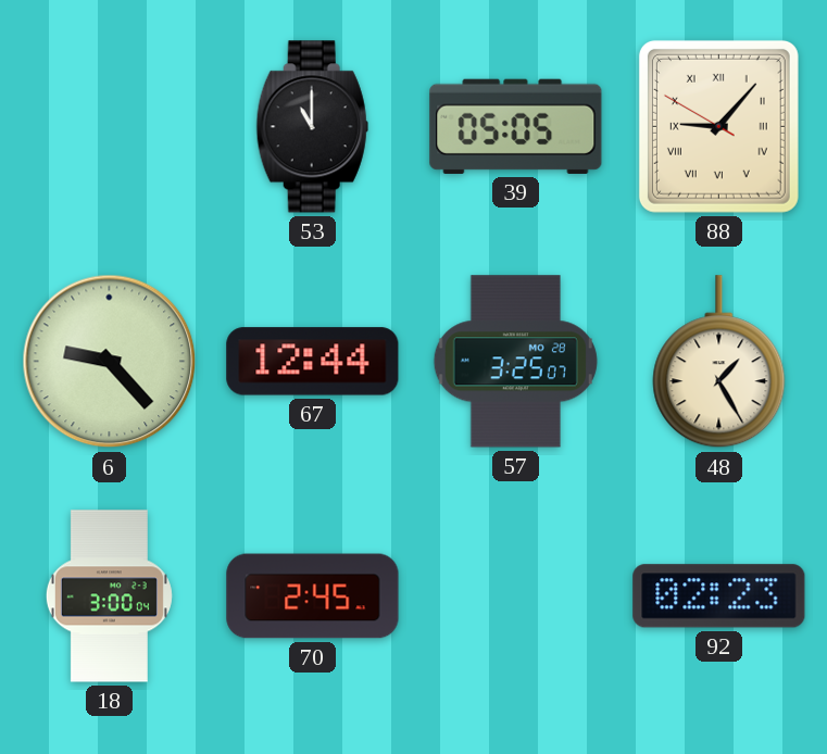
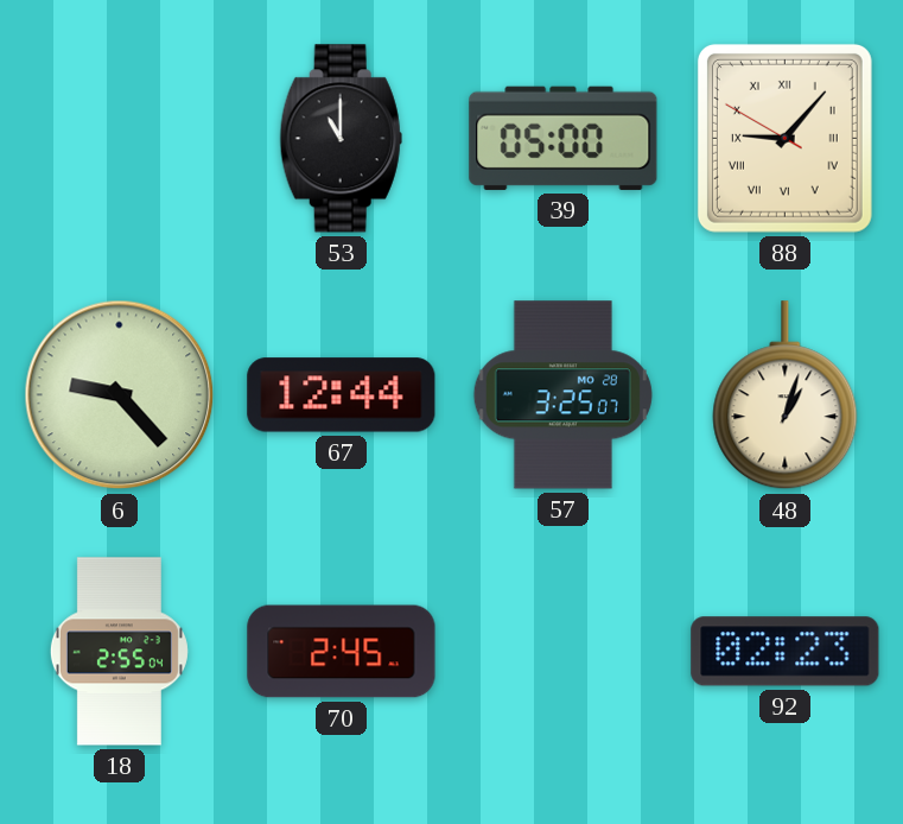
39: 05:05 -> 05:00 (564, 138)
48: 1:25 -> 1:03 (786, 395)
18: 3:00 -> 2:55 (119, 652)
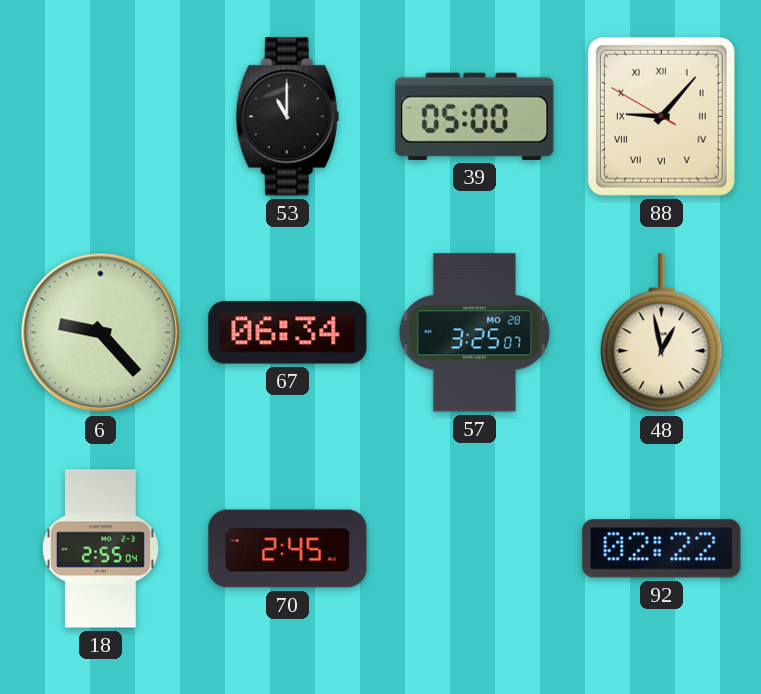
67: 12:44 -> 06:34 (288, 333)
48: 1:03 -> 12:58 (662, 333)
92: 02:23 -> 02:22 (662, 549)
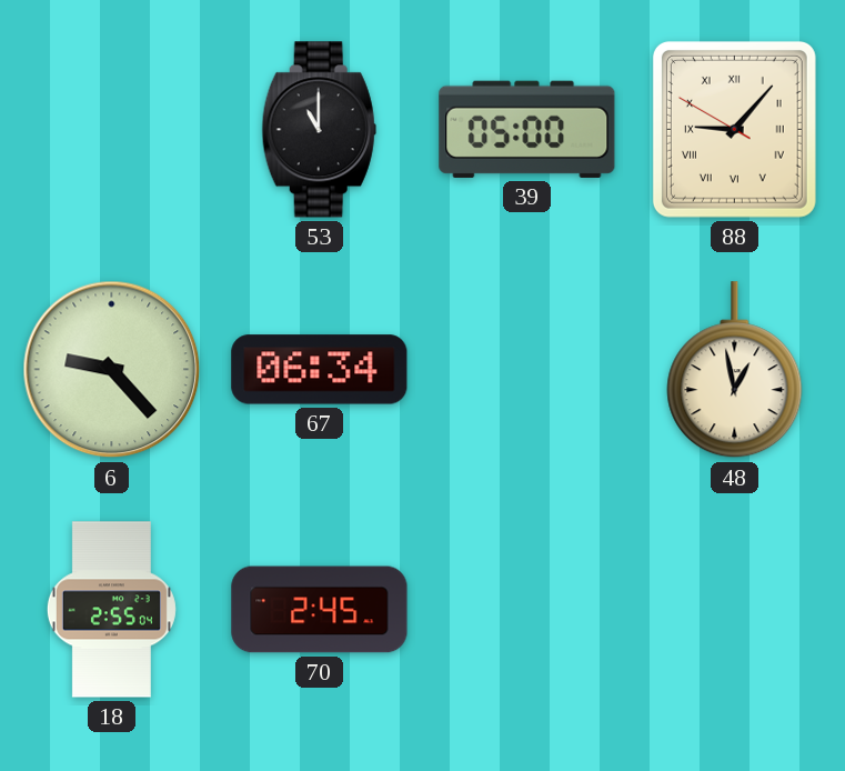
57: 3:25 -> none (474, 333)
92: 02:22 -> none (662, 549)
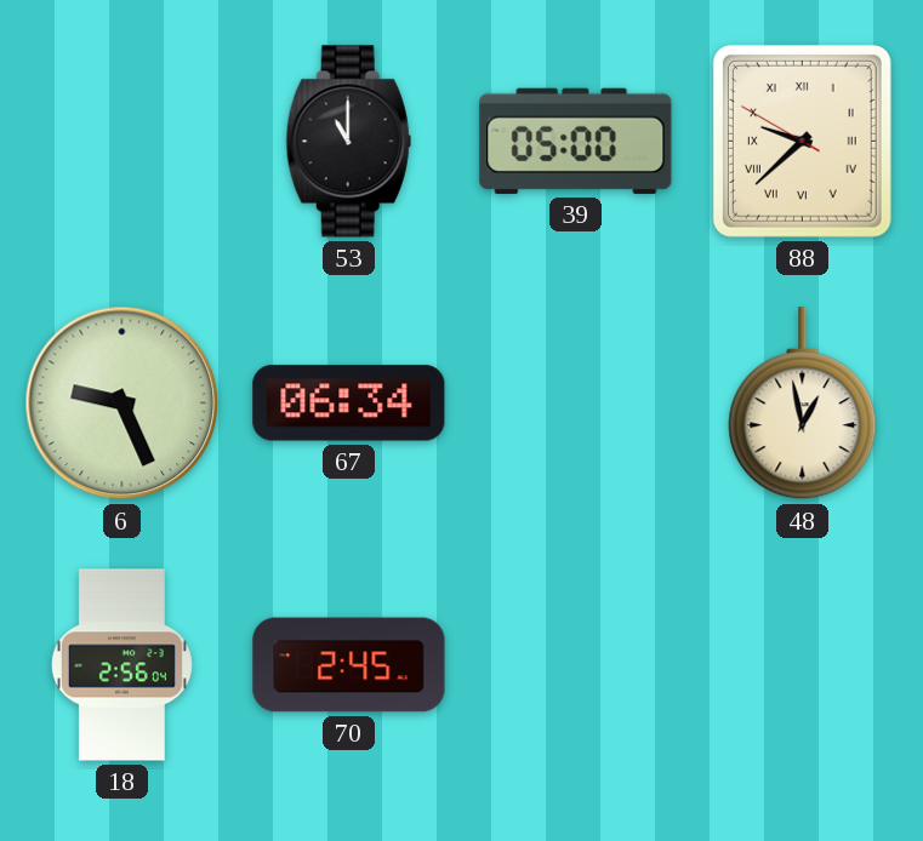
88: 9:06 -> 9:37 (802, 141)
6: 9:23 -> 9:26 (123, 404)
18: 2:55 -> 2:56 (121, 665)
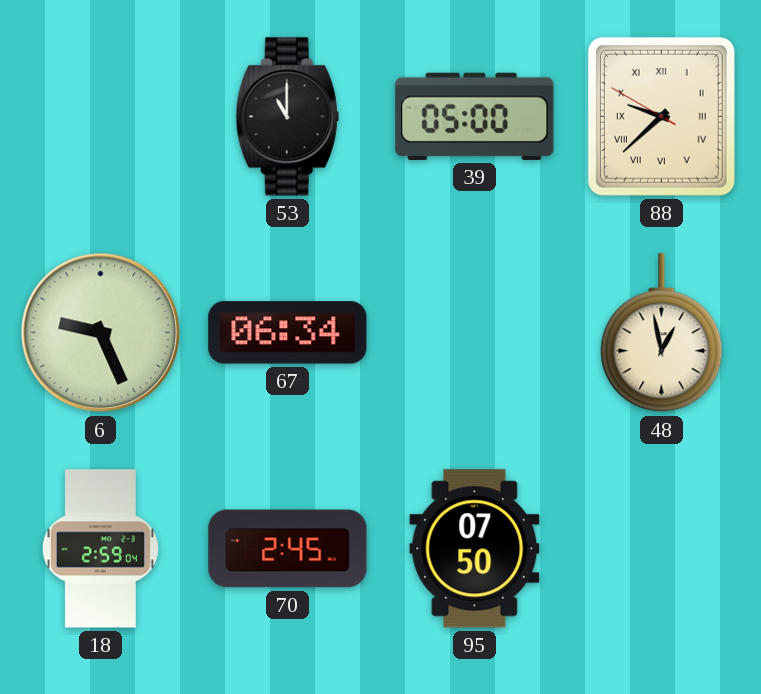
18: 2:56 -> 2:59 (100, 549)
95: none -> 07:50 (475, 549)
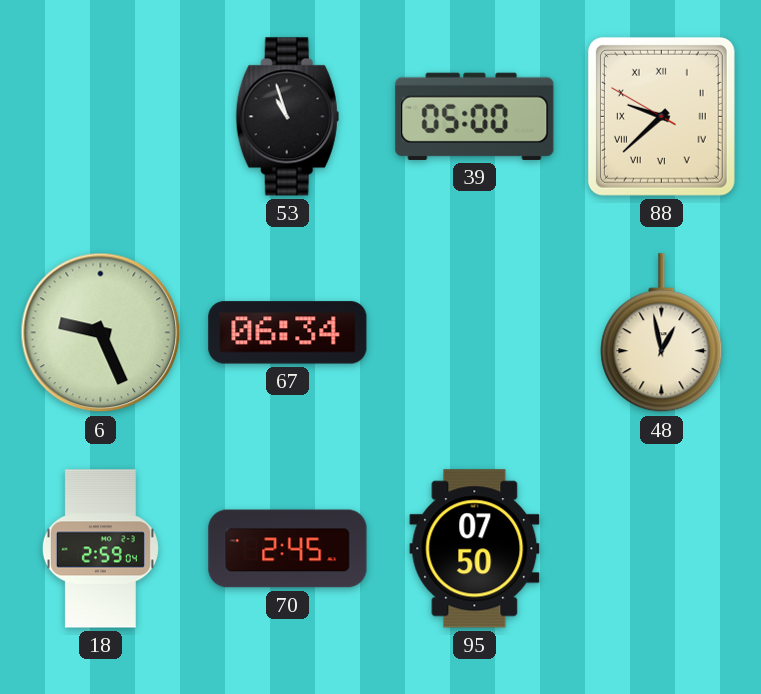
53: 11:00 -> 10:57 (287, 117)
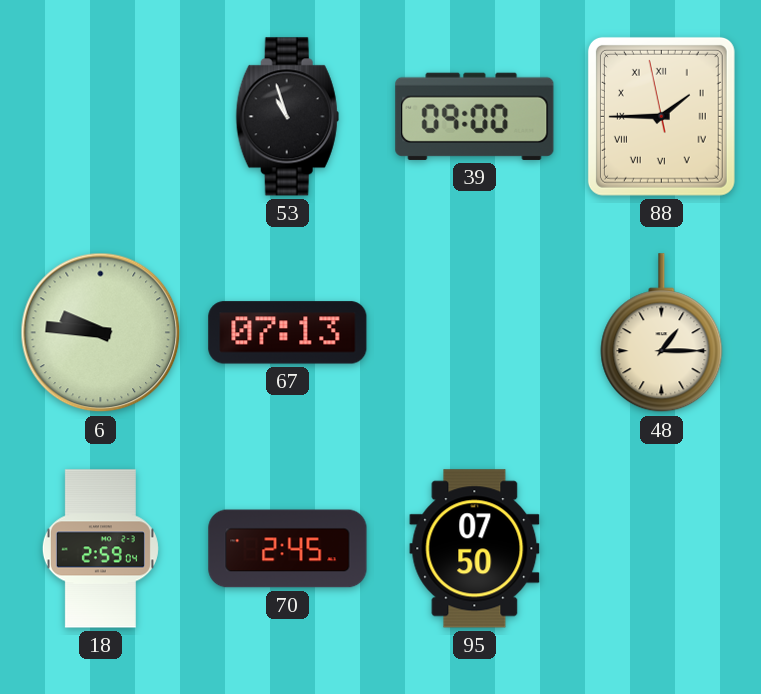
39: 05:00 -> 09:00 (475, 116)
88: 9:37 -> 1:44 (661, 116)
6: 9:26 -> 9:46 (101, 333)
67: 06:34 -> 07:13 (288, 333)
48: 12:58 -> 1:15 (662, 333)
